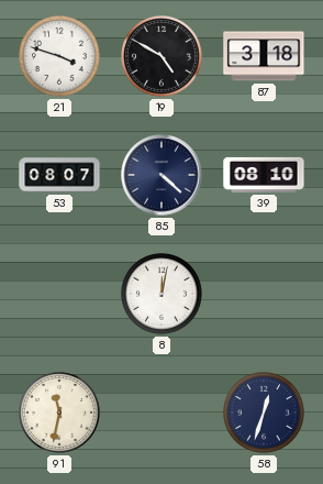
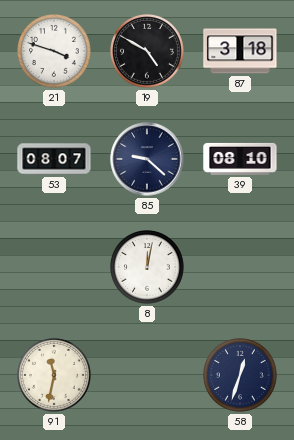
85: 4:22 -> 9:22 (147, 159)
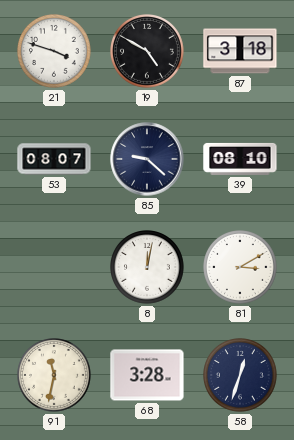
81: none -> 3:10 (241, 268)
68: none -> 3:28 (147, 375)
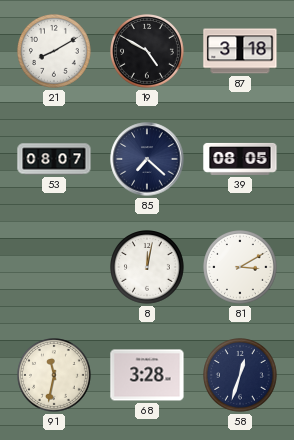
21: 3:48 -> 8:10 (55, 52)
85: 9:22 -> 7:22 (147, 159)
39: 08:10 -> 08:05 (240, 159)
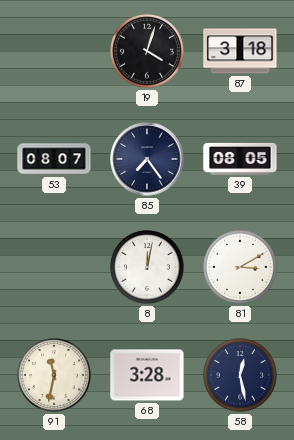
21: 8:10 -> none (55, 52)
19: 4:50 -> 4:03 (148, 52)
85: 7:22 -> 7:24 (147, 159)
58: 12:33 -> 12:28 (241, 376)
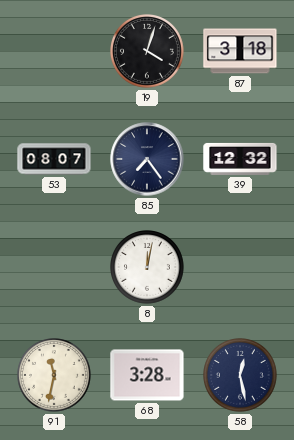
39: 08:05 -> 12:32 (240, 159)
81: 3:10 -> none (241, 268)
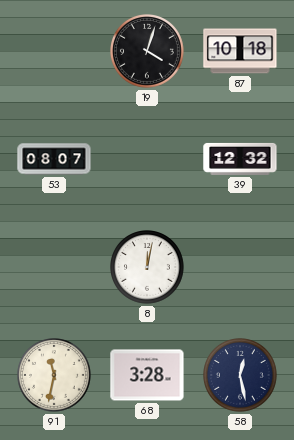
87: 3:18 -> 10:18 (240, 51)
85: 7:24 -> none (147, 159)
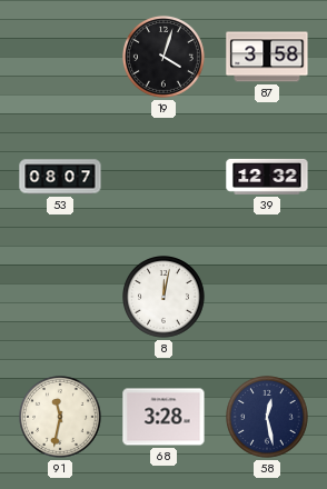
87: 10:18 -> 3:58 (267, 57)
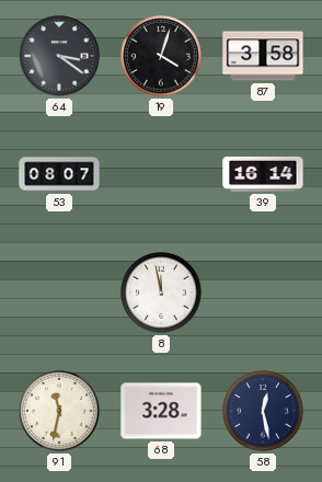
64: none -> 3:21 (59, 56)
39: 12:32 -> 16:14 (263, 174)
8: 12:02 -> 11:58 (162, 294)
